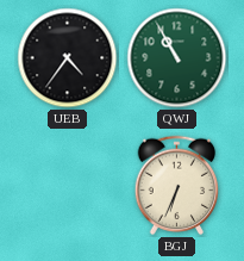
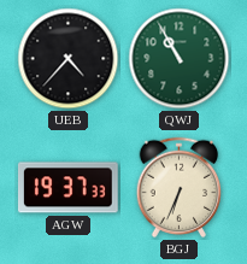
UEB: 4:36 -> 4:37 (69, 59)
AGW: none -> 19:37 (67, 188)
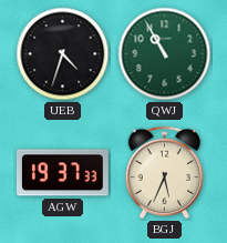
UEB: 4:37 -> 4:33 (63, 54)
BGJ: 6:34 -> 5:34 (165, 173)
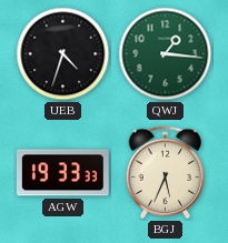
QWJ: 10:55 -> 1:16 (166, 54)
AGW: 19:37 -> 19:33 (62, 173)
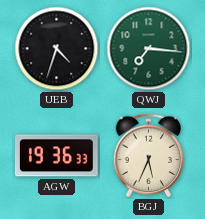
QWJ: 1:16 -> 7:16 (149, 49)
AGW: 19:33 -> 19:36 (56, 156)
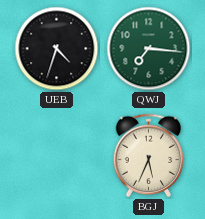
AGW: 19:36 -> none (56, 156)
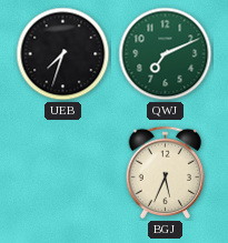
UEB: 4:33 -> 7:33 (63, 54)
QWJ: 7:16 -> 7:11 (166, 54)
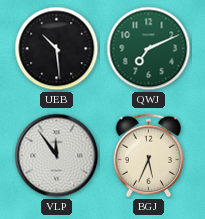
UEB: 7:33 -> 10:29 (57, 49)
VLP: none -> 11:54 (57, 156)
